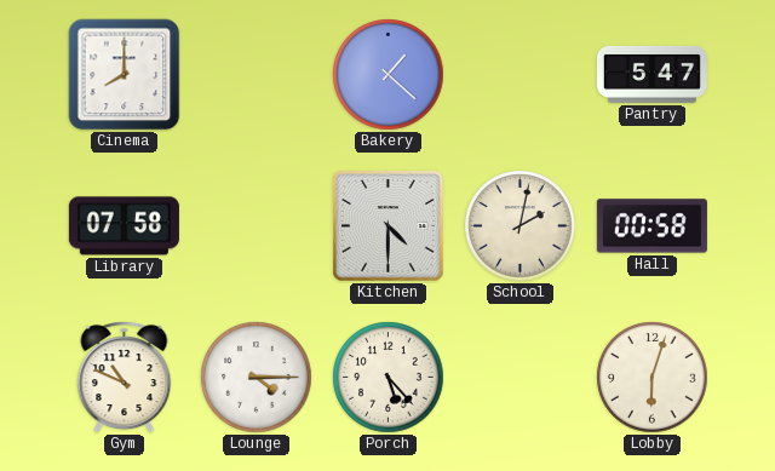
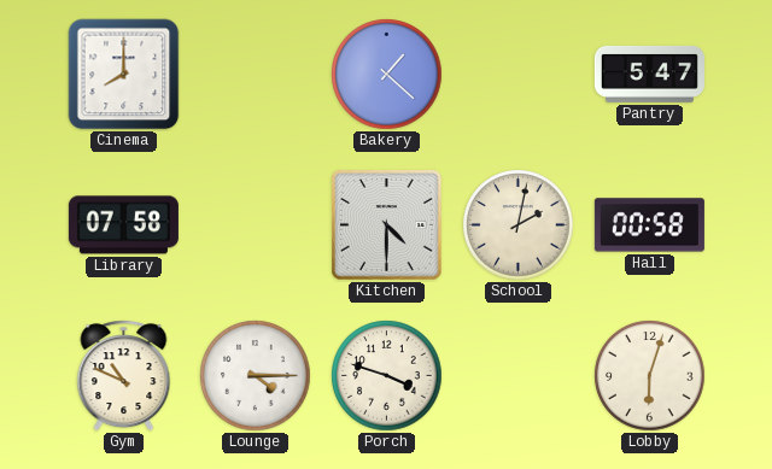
Porch: 5:23 -> 3:48 (387, 376)
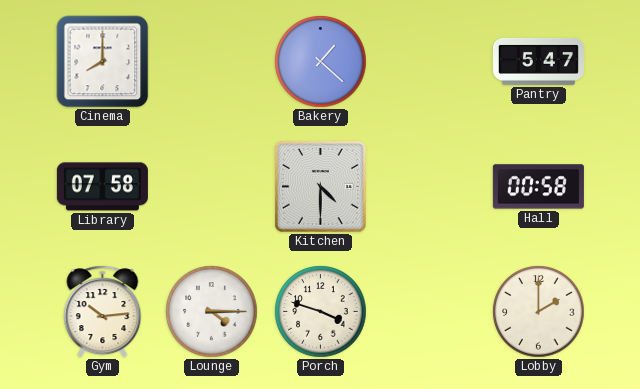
School: 2:02 -> none (519, 225)
Gym: 10:49 -> 10:14 (103, 312)
Lobby: 6:03 -> 2:00 (539, 312)
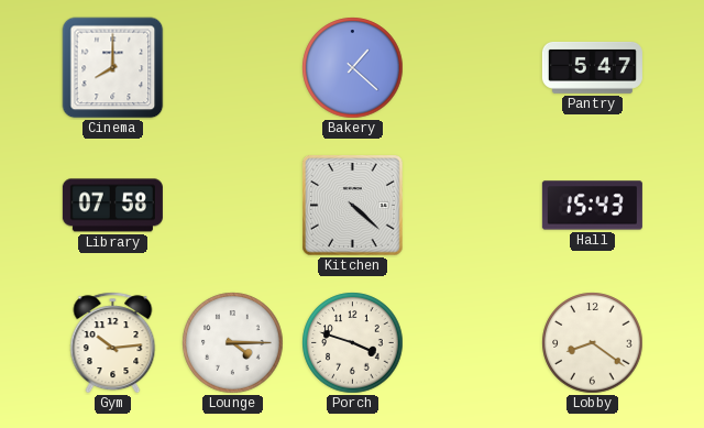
Kitchen: 4:30 -> 4:22 (353, 206)
Hall: 00:58 -> 15:43 (592, 206)
Lobby: 2:00 -> 8:21 (593, 343)
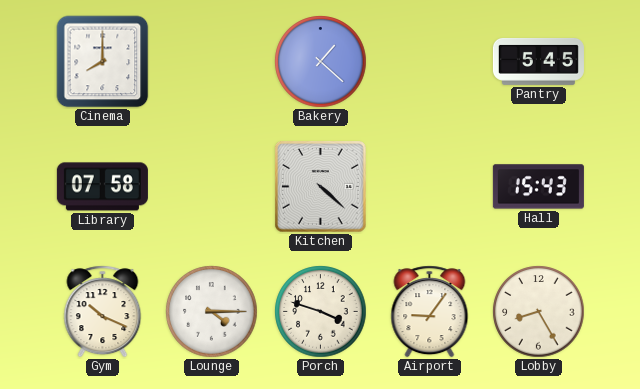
Pantry: 5:47 -> 5:45 (538, 61)
Gym: 10:14 -> 10:19 (103, 312)
Airport: none -> 9:06 (430, 312)
Lobby: 8:21 -> 8:25 (539, 312)
